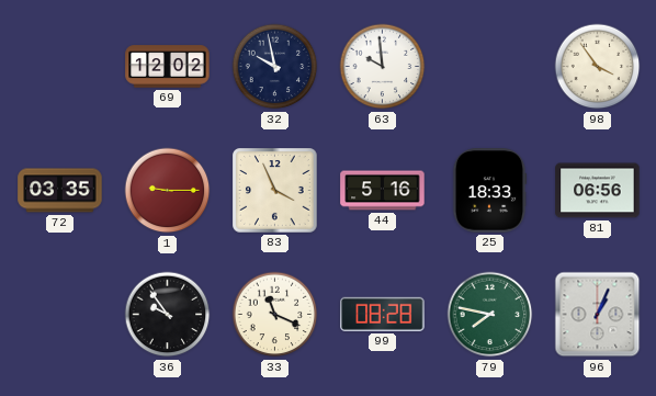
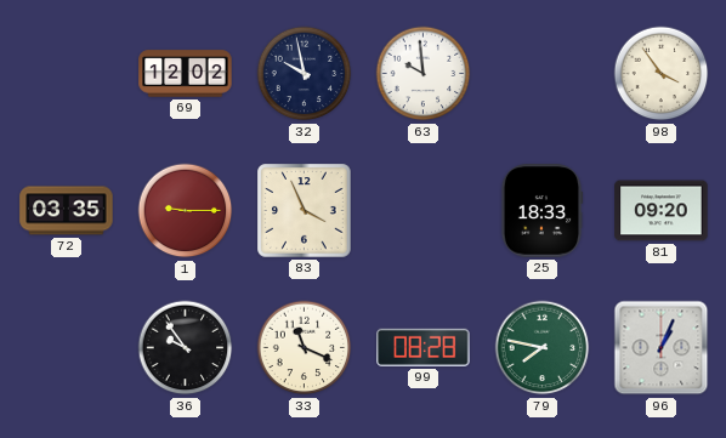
44: 5:16 -> none (383, 191)
81: 06:56 -> 09:20 (662, 211)
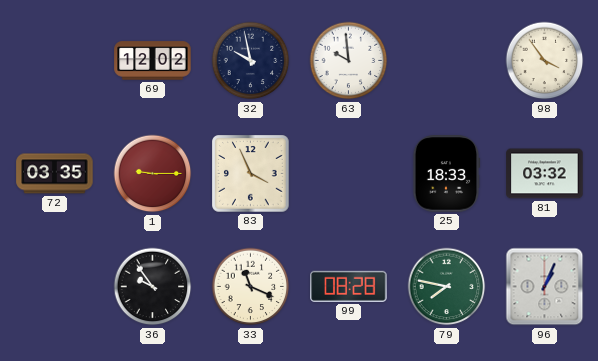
81: 09:20 -> 03:32 (545, 174)
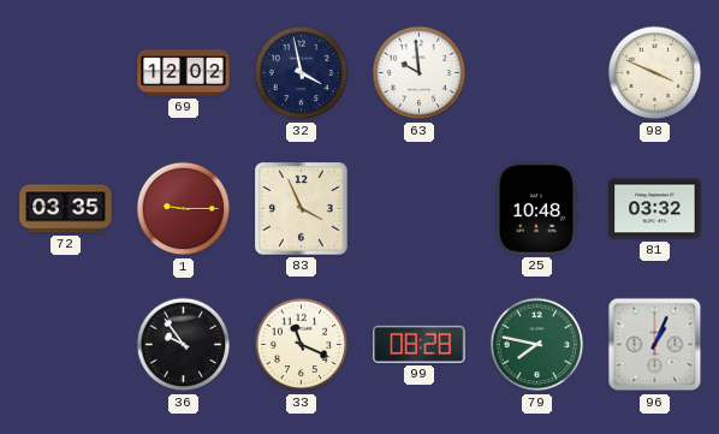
32: 9:58 -> 3:58 (302, 73)
98: 3:54 -> 3:49 (655, 73)
25: 18:33 -> 10:48 (536, 209)
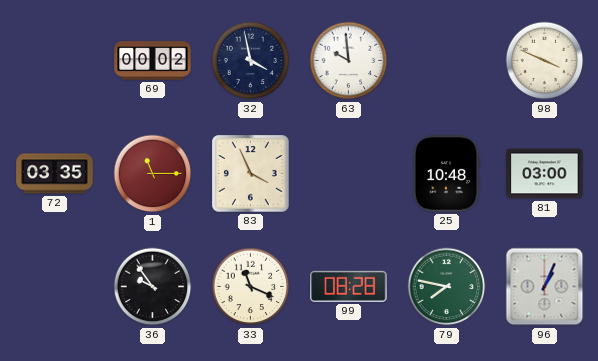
69: 12:02 -> 00:02 (153, 61)
1: 9:15 -> 11:15 (153, 174)
81: 03:32 -> 03:00 (545, 174)
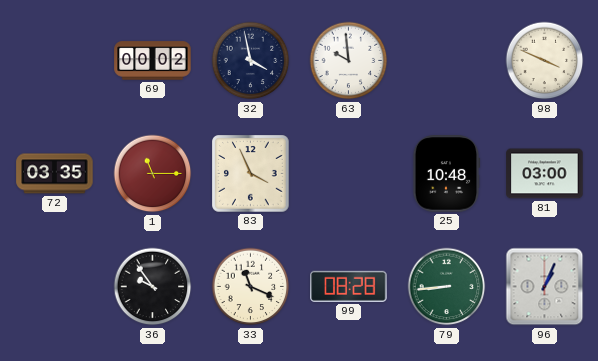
79: 7:47 -> 8:44 (447, 287)
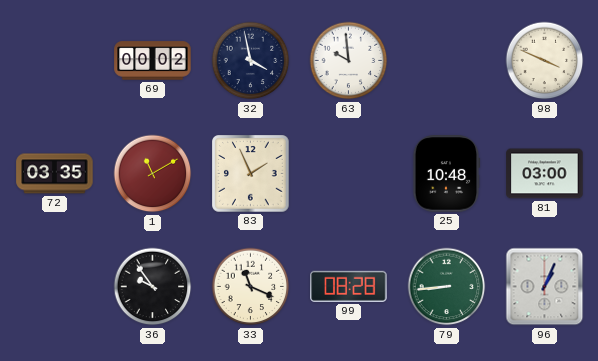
1: 11:15 -> 11:10 (153, 174)
83: 3:56 -> 1:56 (251, 174)
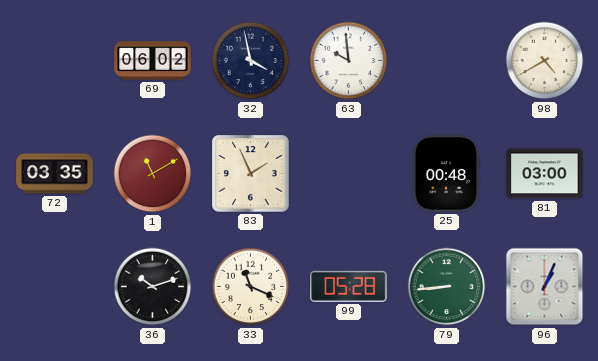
69: 00:02 -> 06:02 (153, 61)
98: 3:49 -> 4:40 (545, 61)
25: 10:48 -> 00:48 (446, 174)
36: 9:54 -> 10:12 (153, 287)
99: 08:28 -> 05:28 (349, 286)
